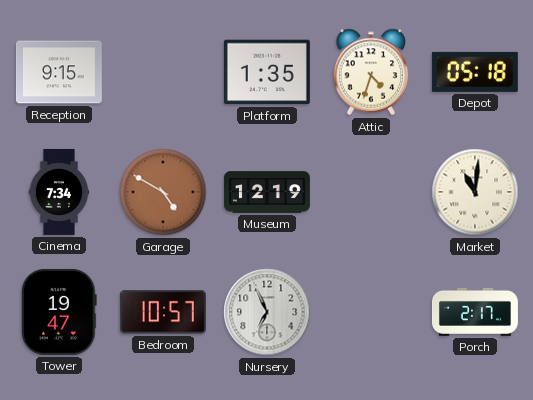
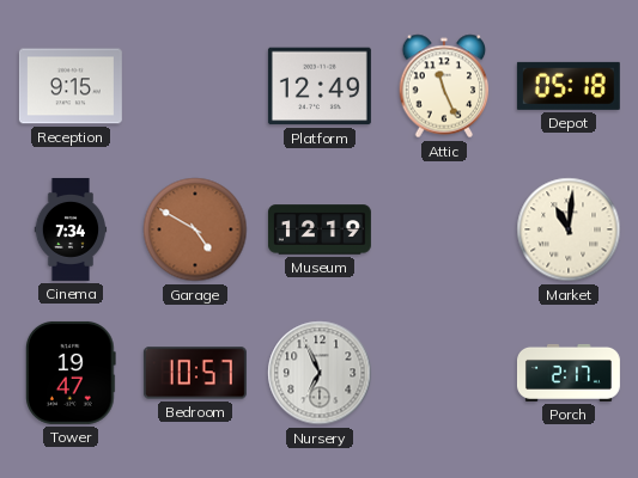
Platform: 1:35 -> 12:49 (320, 86)
Attic: 4:33 -> 11:26 (444, 86)
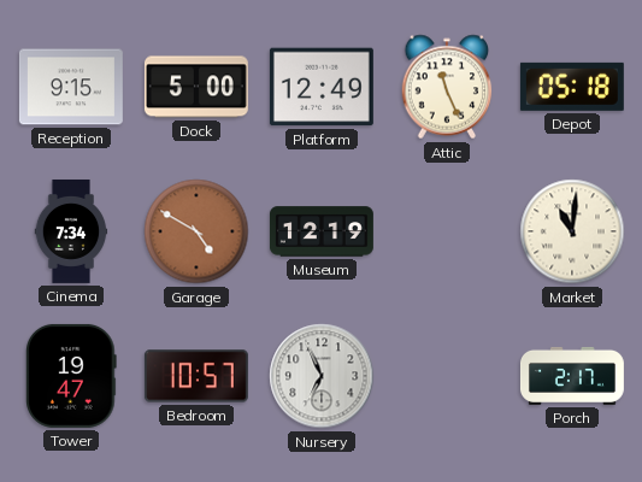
Dock: none -> 5:00 (196, 87)
